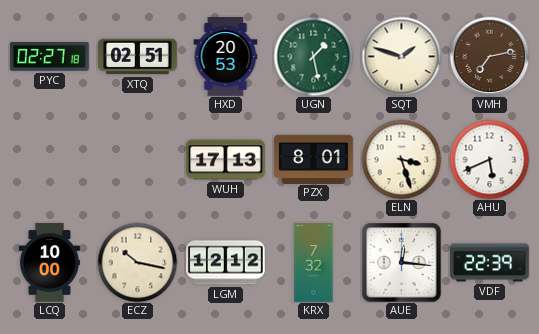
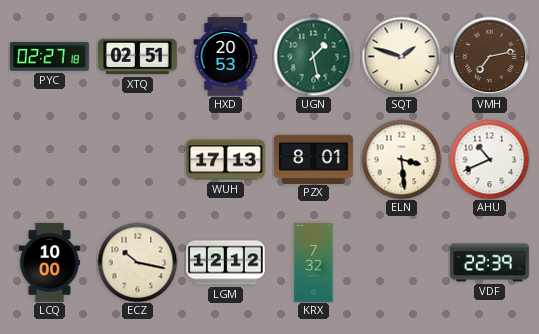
ELN: 3:27 -> 3:29 (401, 159)
AHU: 5:41 -> 10:41 (489, 159)
AUE: 12:16 -> none (402, 263)
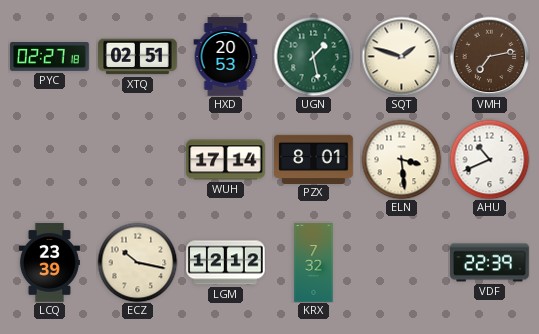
WUH: 17:13 -> 17:14 (226, 160)
LCQ: 10:00 -> 23:39 (49, 263)
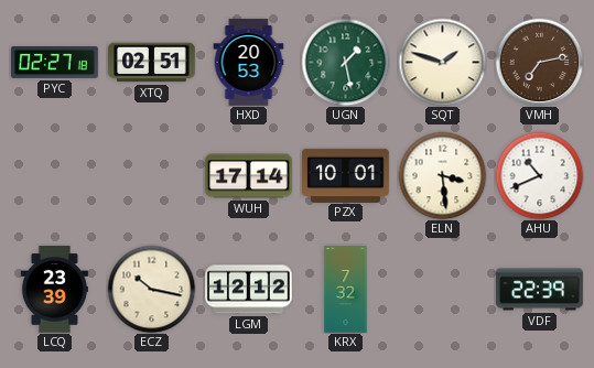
PZX: 8:01 -> 10:01 (346, 175)
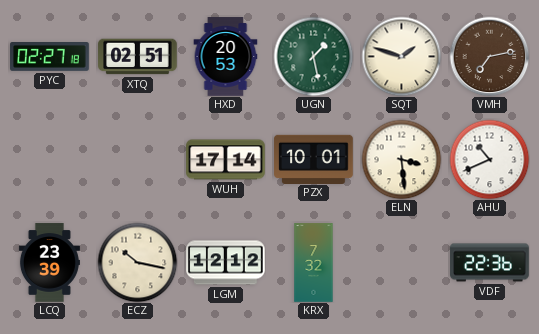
VDF: 22:39 -> 22:36 (490, 263)
